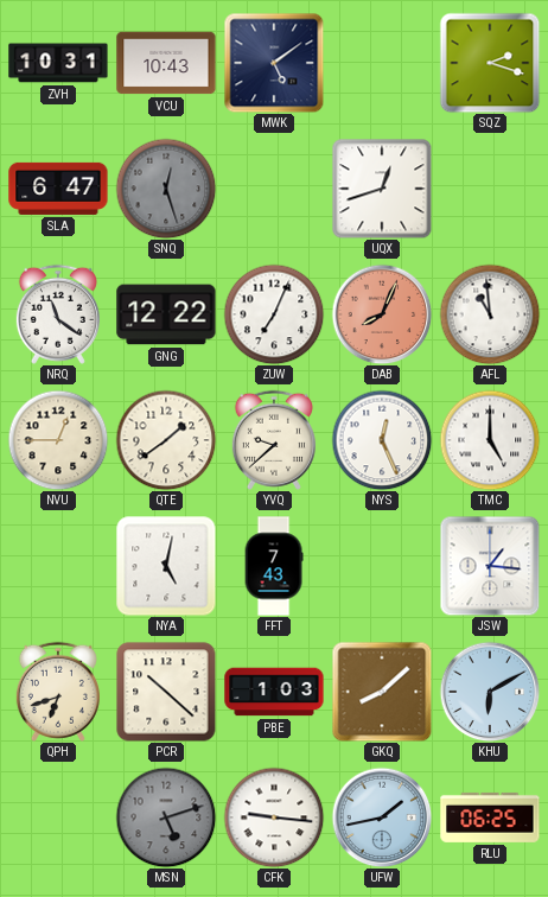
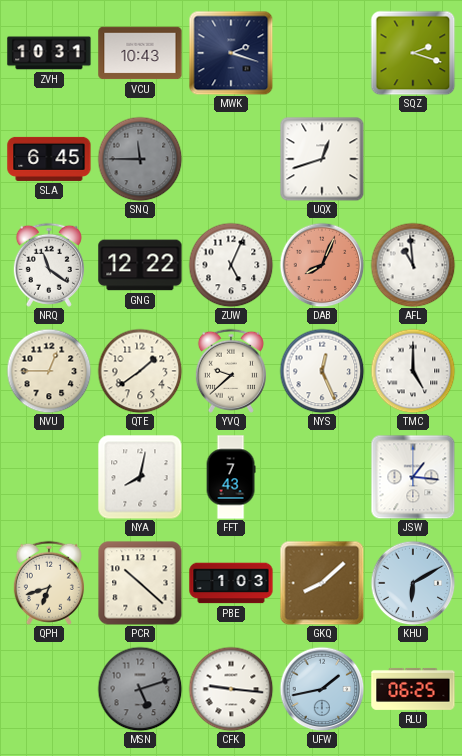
MWK: 5:09 -> 2:18 (231, 53)
SLA: 6:47 -> 6:45 (49, 159)
SNQ: 12:27 -> 11:45 (140, 159)
ZUW: 7:04 -> 5:04 (231, 265)
NYA: 5:02 -> 8:02 (140, 477)
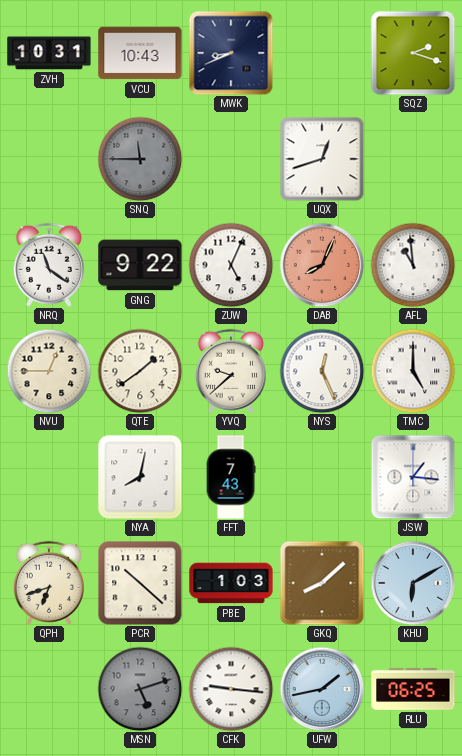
MWK: 2:18 -> 8:41 (231, 53)
SLA: 6:45 -> none (49, 159)
GNG: 12:22 -> 9:22 (140, 265)
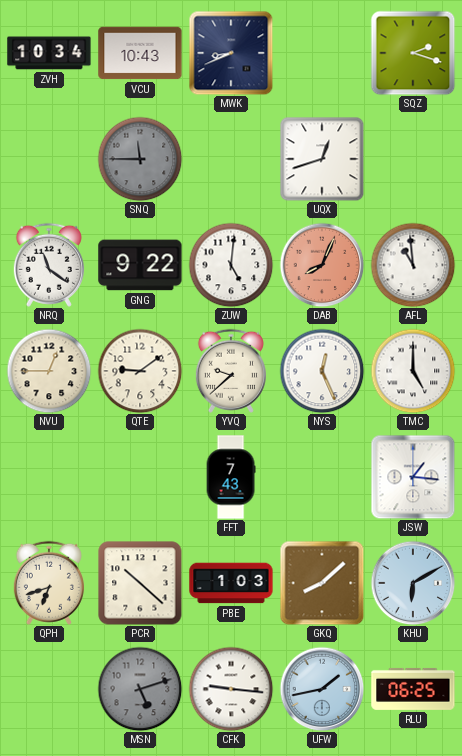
ZVH: 10:31 -> 10:34 (49, 53)
ZUW: 5:04 -> 5:01 (231, 265)
QTE: 1:39 -> 9:09 (140, 371)
NYA: 8:02 -> none (140, 477)
